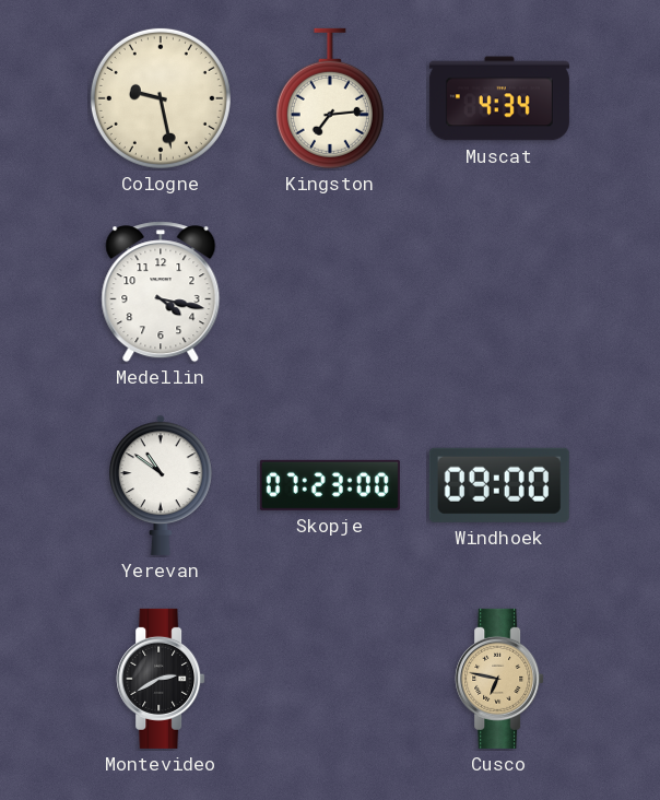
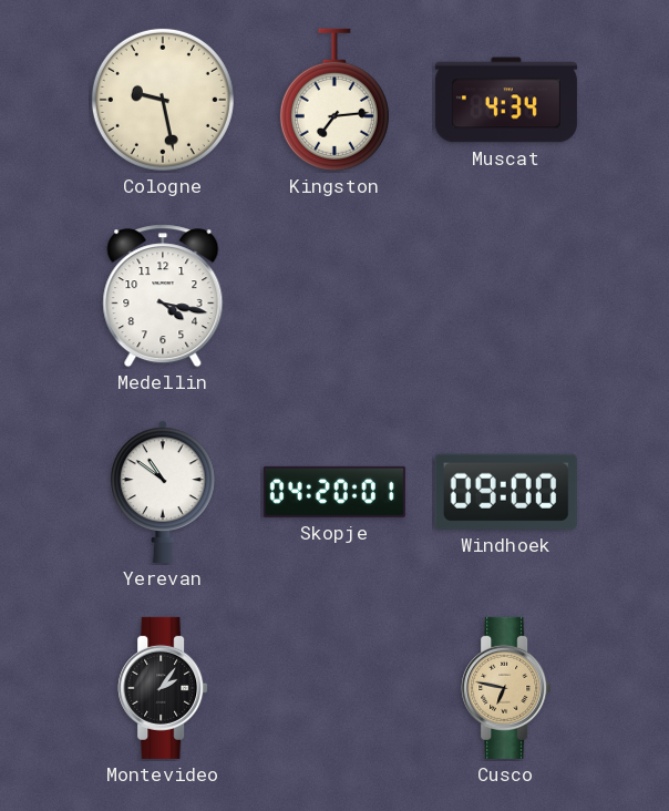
Skopje: 07:23 -> 04:20 (334, 492)
Montevideo: 2:40 -> 2:06 (163, 688)
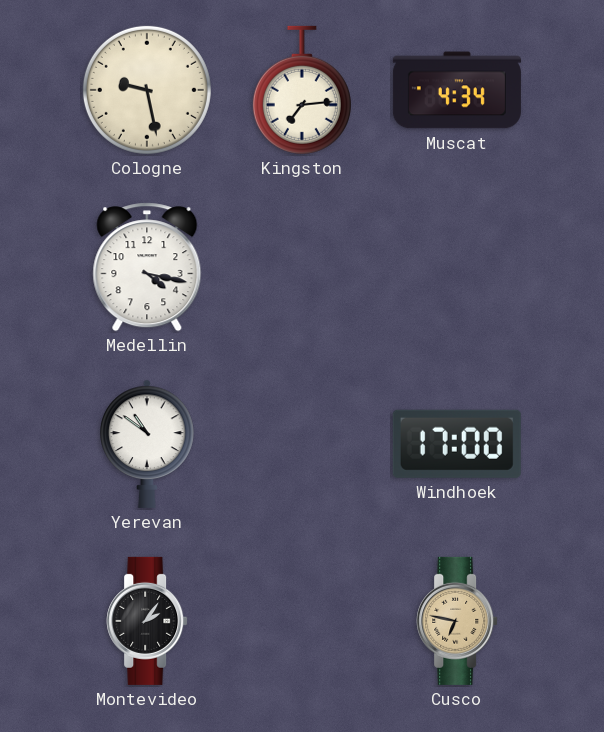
Skopje: 04:20 -> none (334, 492)
Windhoek: 09:00 -> 17:00 (457, 444)
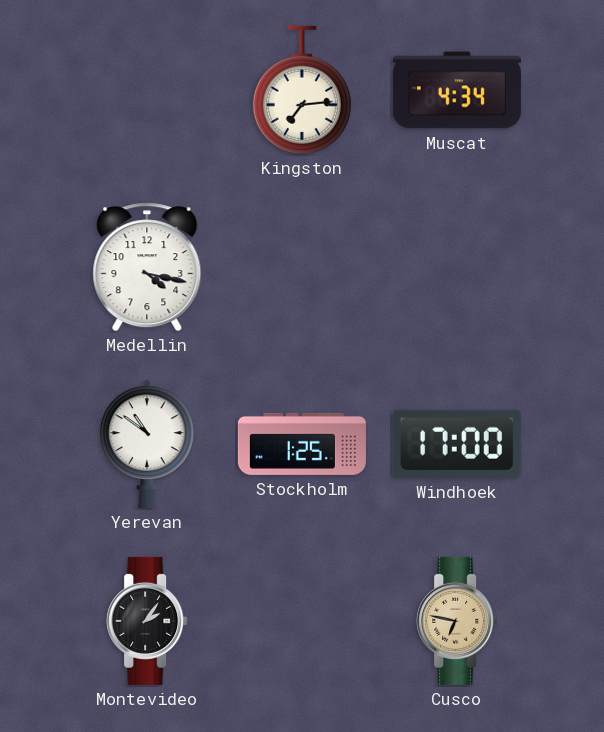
Cologne: 9:28 -> none (147, 90)
Stockholm: none -> 1:25 (302, 444)
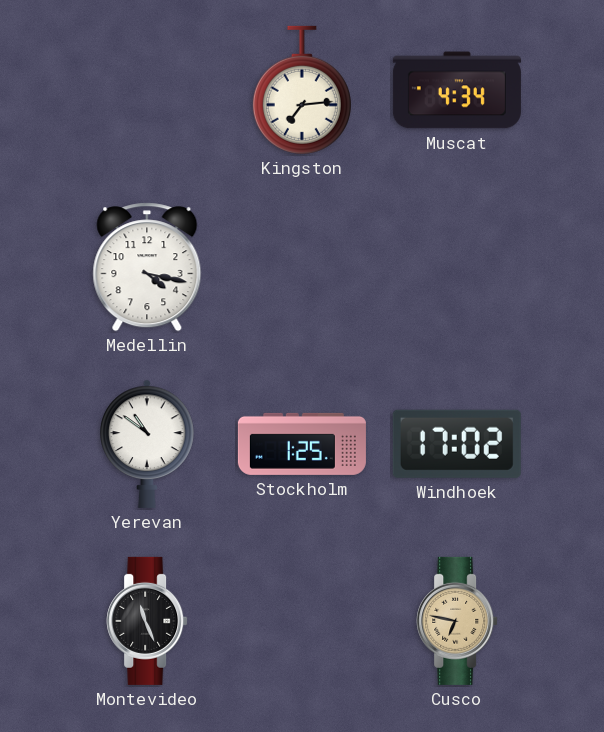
Windhoek: 17:00 -> 17:02 (457, 444)
Montevideo: 2:06 -> 11:26 (147, 621)
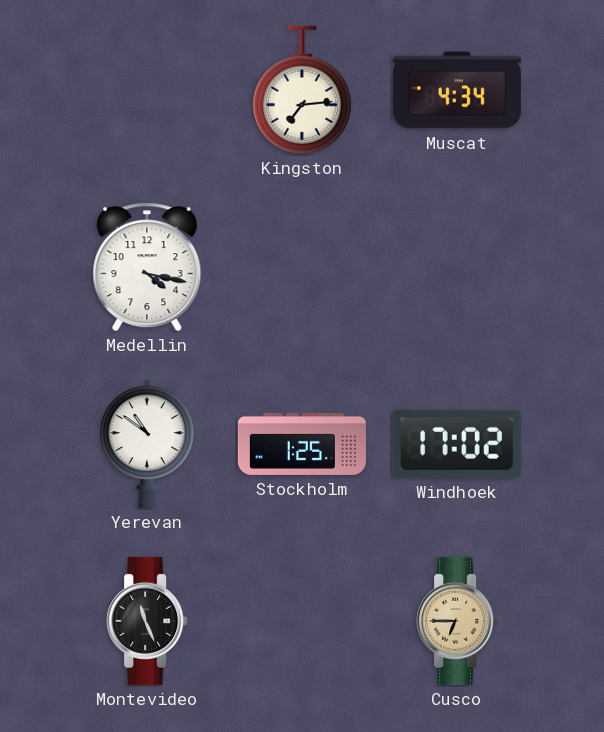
Cusco: 6:47 -> 6:45 (457, 621)
